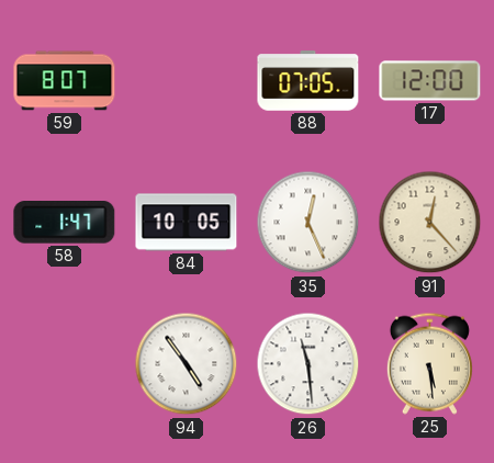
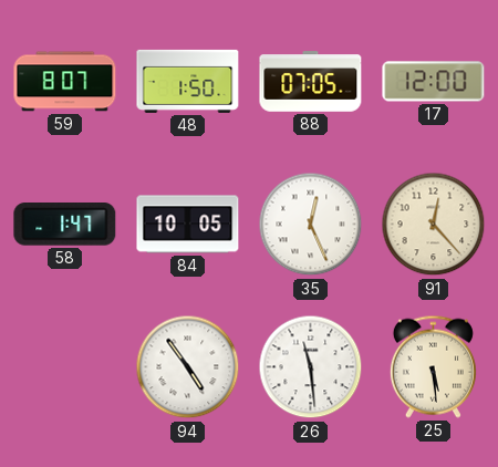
48: none -> 1:50 (188, 81)
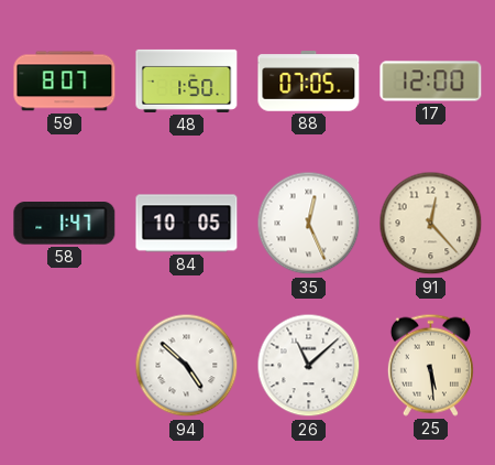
94: 4:54 -> 4:52 (187, 366)
26: 11:29 -> 11:08 (309, 366)
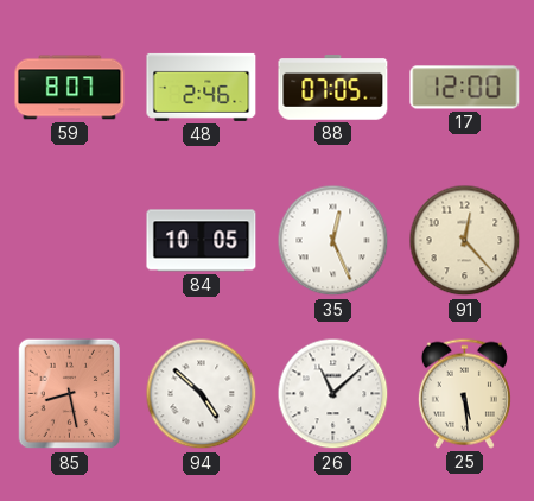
48: 1:50 -> 2:46 (202, 87)
58: 1:47 -> none (65, 224)
85: none -> 8:28 (70, 394)
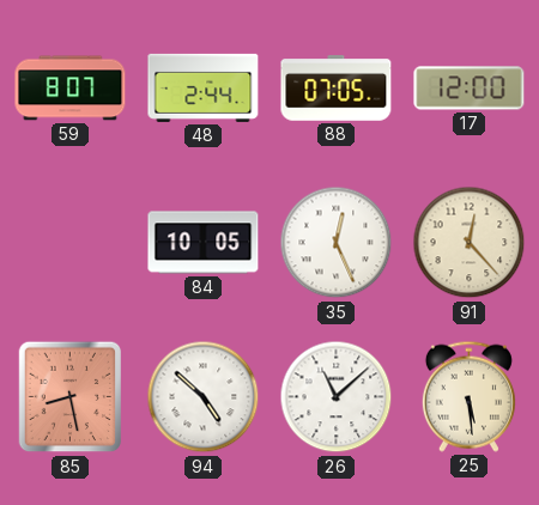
48: 2:46 -> 2:44 (204, 87)
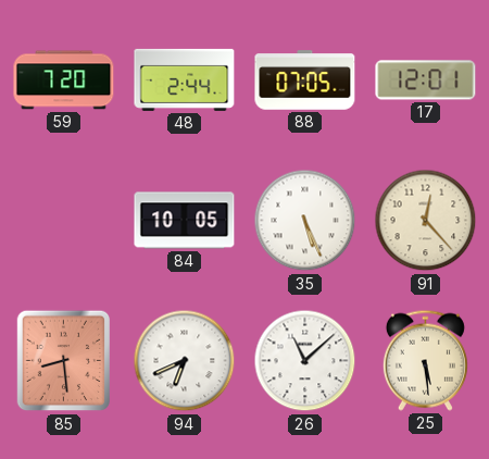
59: 8:07 -> 7:20 (64, 80)
17: 12:00 -> 12:01 (426, 80)
35: 12:26 -> 5:26 (305, 221)
85: 8:28 -> 8:29 (64, 361)
94: 4:52 -> 6:41 (185, 361)
